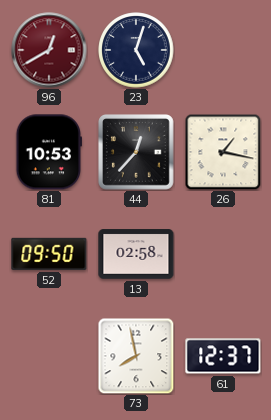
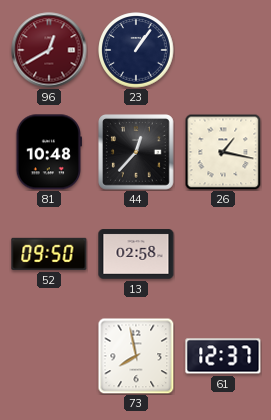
23: 5:03 -> 1:06 (136, 50)
81: 10:53 -> 10:48 (48, 152)
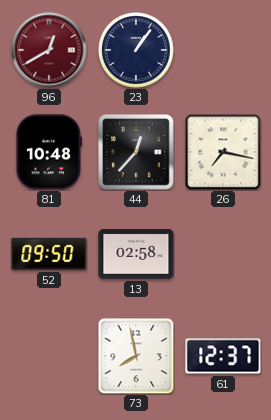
26: 1:17 -> 7:17 (223, 152)
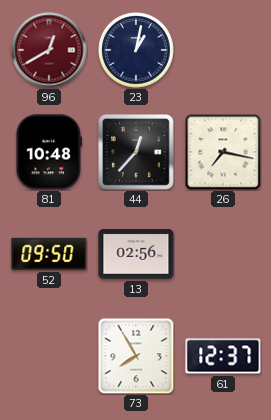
23: 1:06 -> 1:02 (136, 50)
13: 02:58 -> 02:56 (136, 254)
73: 7:58 -> 7:55 (136, 356)
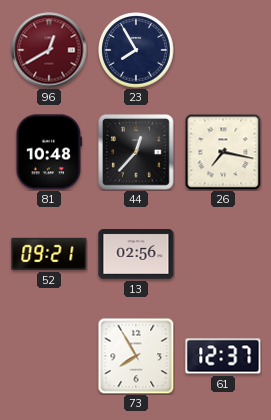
23: 1:02 -> 7:55 (136, 50)
52: 09:50 -> 09:21 (49, 254)
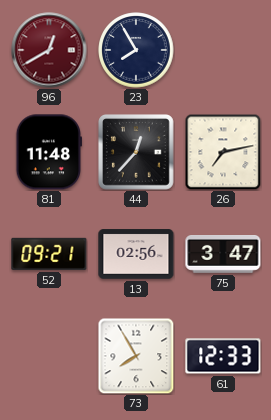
81: 10:48 -> 11:48 (48, 152)
26: 7:17 -> 7:13 (223, 152)
75: none -> 3:47 (223, 255)
61: 12:37 -> 12:33 (223, 356)
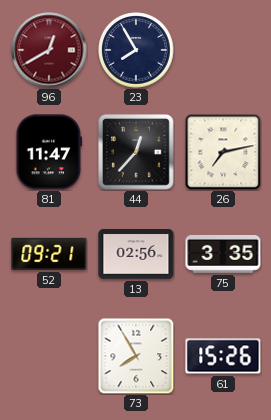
81: 11:48 -> 11:47 (48, 152)
75: 3:47 -> 3:35 (223, 255)
61: 12:33 -> 15:26 (223, 356)
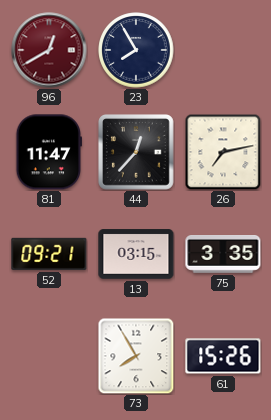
13: 02:56 -> 03:15 (136, 254)
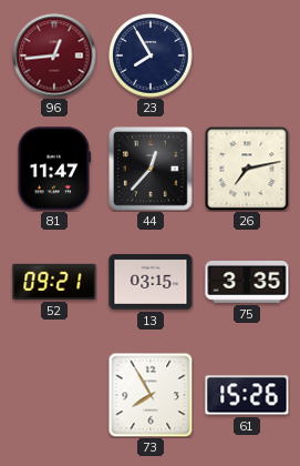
96: 12:40 -> 12:44 (54, 55)
